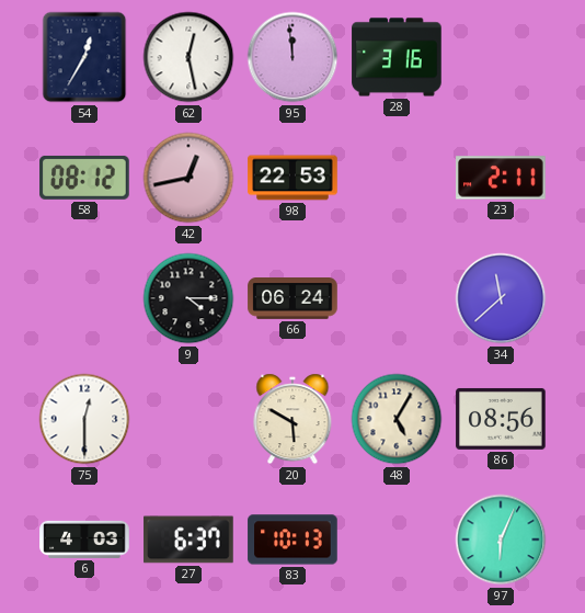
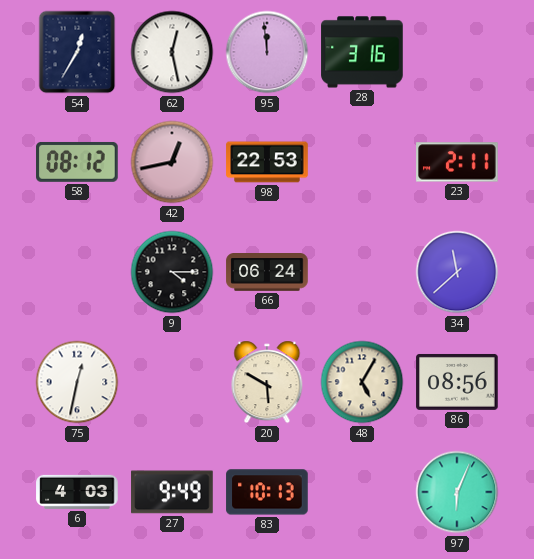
75: 12:30 -> 12:32 (77, 382)
27: 6:37 -> 9:49 (172, 492)
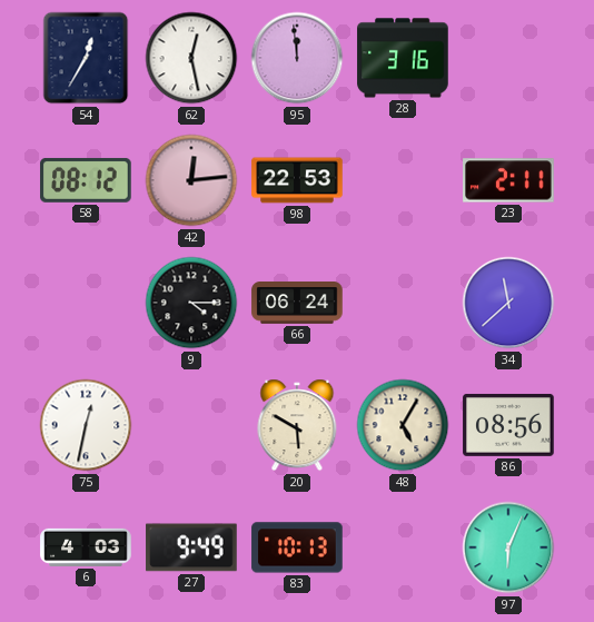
42: 12:43 -> 12:14 (191, 180)
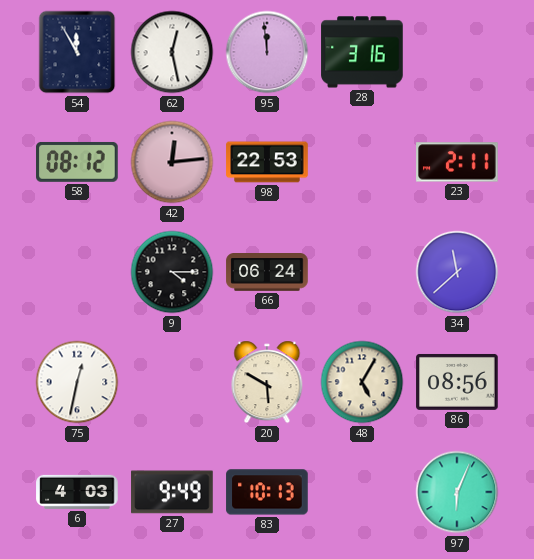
54: 12:35 -> 11:55 (77, 52)
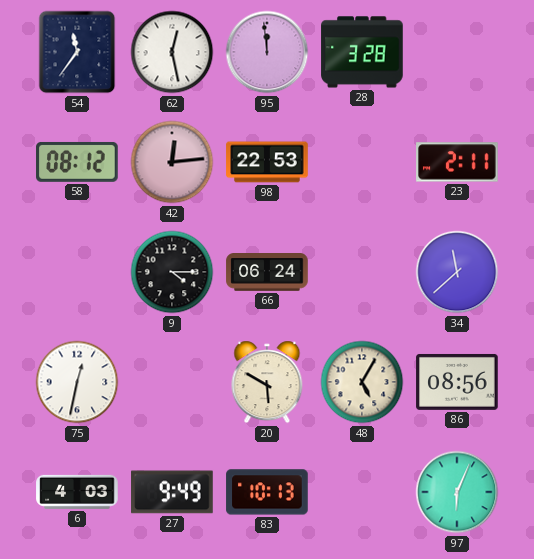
54: 11:55 -> 11:36 (77, 52)
28: 3:16 -> 3:28 (362, 52)
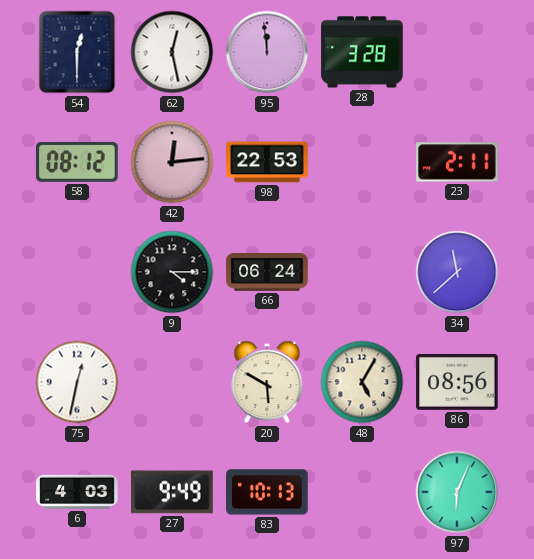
54: 11:36 -> 12:30 (77, 52)
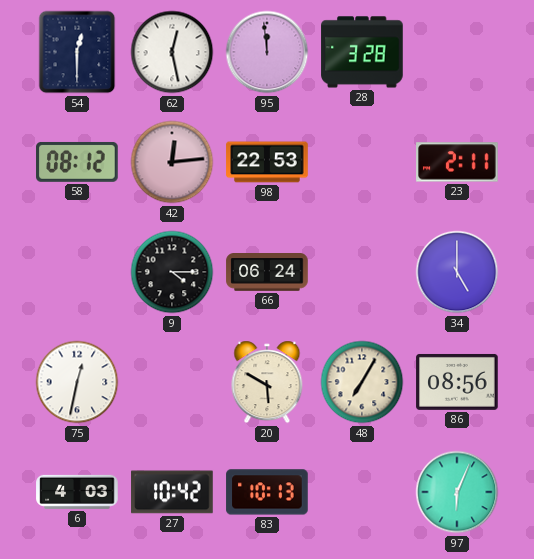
34: 11:38 -> 5:00 (457, 272)
48: 5:05 -> 7:05 (362, 382)
27: 9:49 -> 10:42 (172, 492)
